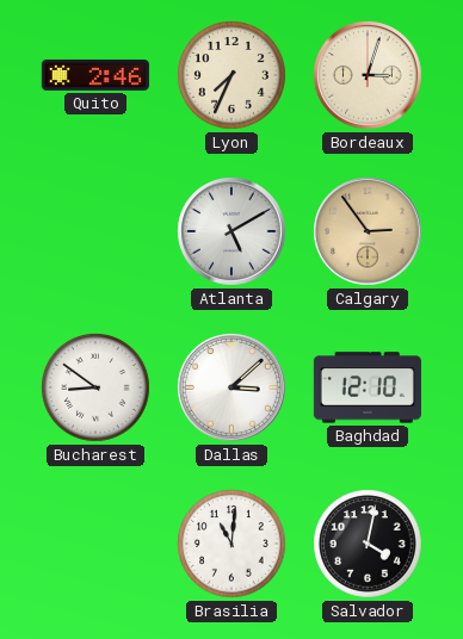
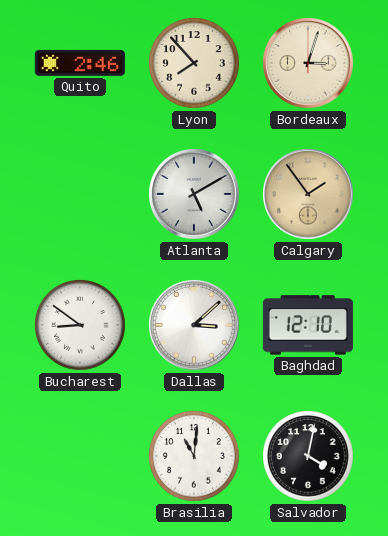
Lyon: 7:34 -> 7:53 (194, 63)
Calgary: 2:54 -> 1:54 (308, 194)
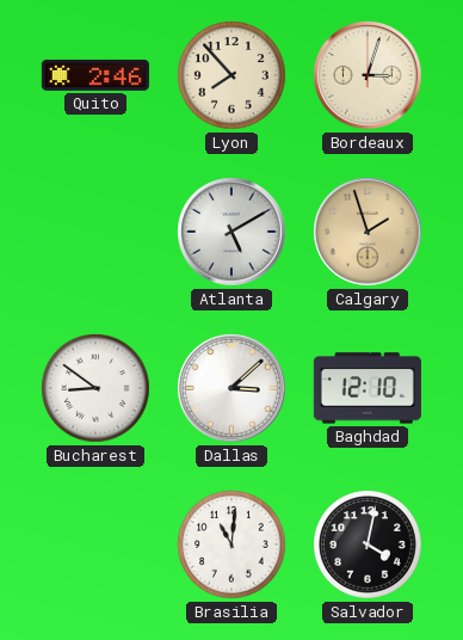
Calgary: 1:54 -> 1:57 (368, 232)
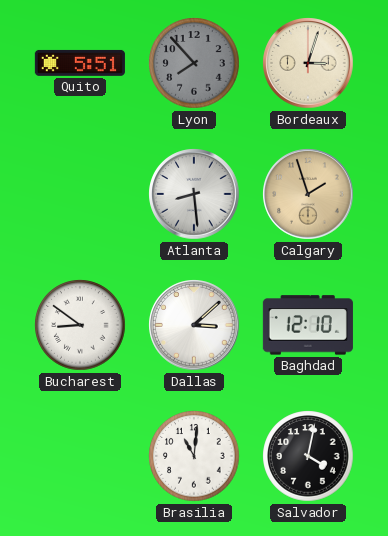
Quito: 2:46 -> 5:51 (80, 63)
Lyon dial: cream -> grey (194, 63)
Atlanta: 5:10 -> 8:29 (194, 194)
